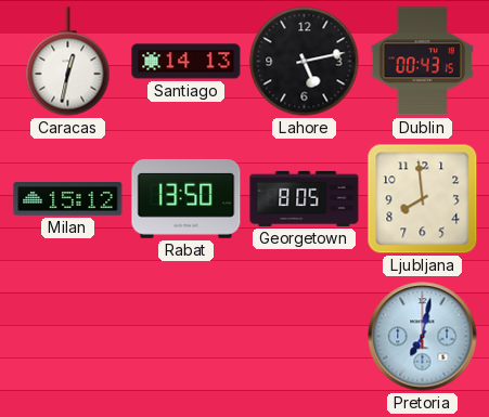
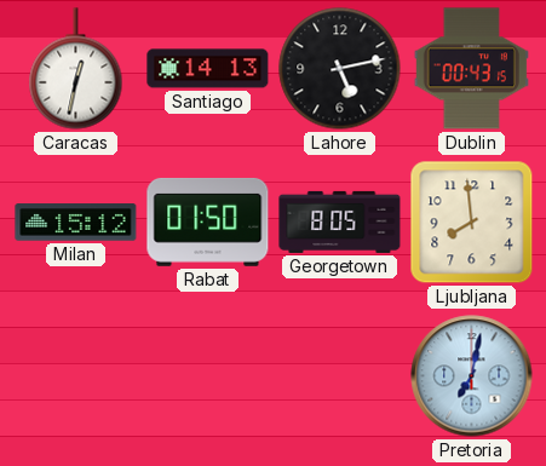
Rabat: 13:50 -> 01:50 (208, 222)
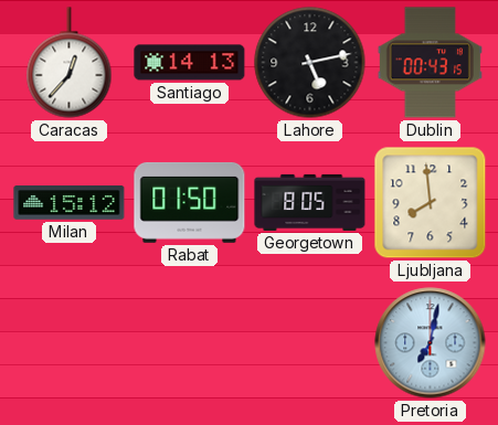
Caracas: 12:32 -> 12:37 (70, 63)
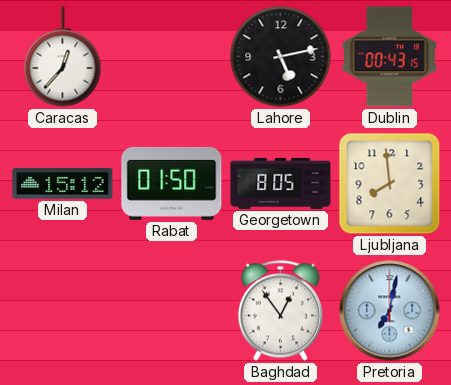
Santiago: 14:13 -> none (190, 63)
Baghdad: none -> 12:54 (280, 311)
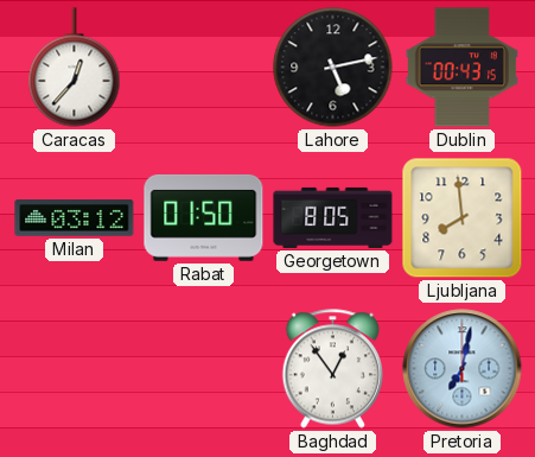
Milan: 15:12 -> 03:12 (75, 218)
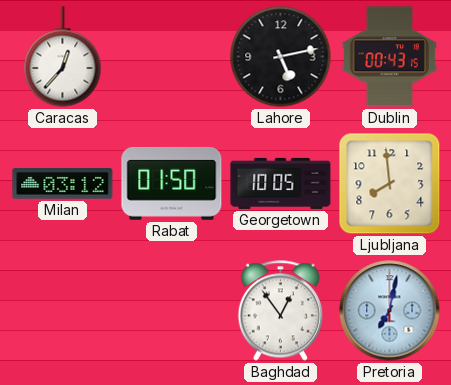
Georgetown: 8:05 -> 10:05 (281, 183)
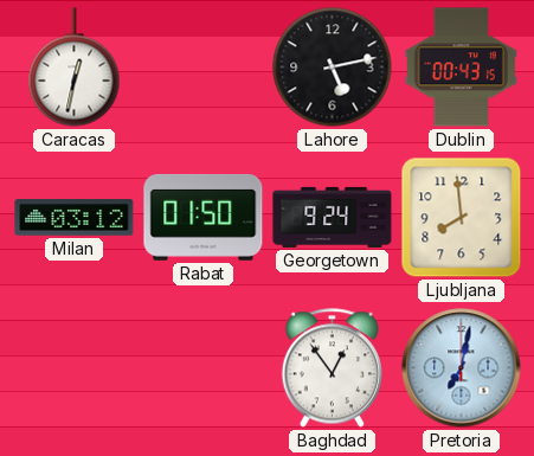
Caracas: 12:37 -> 12:32 (75, 68)
Georgetown: 10:05 -> 9:24 (333, 217)
